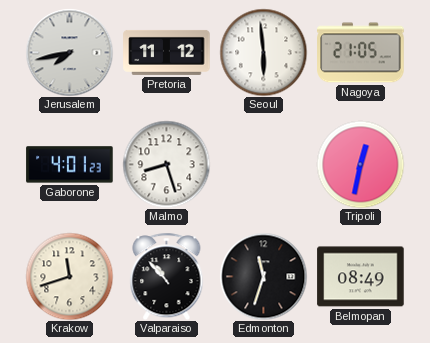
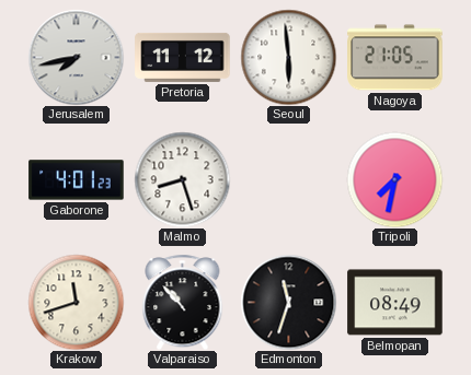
Tripoli: 12:32 -> 7:32 (394, 179)
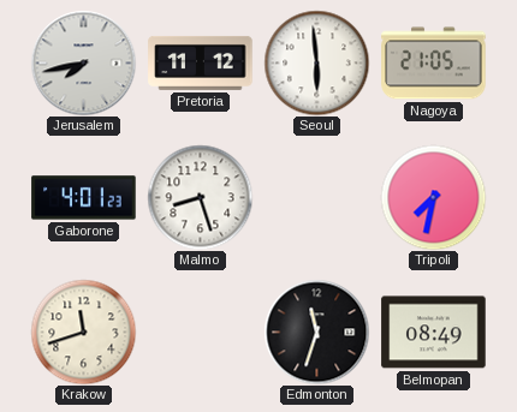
Valparaiso: 10:53 -> none (183, 302)
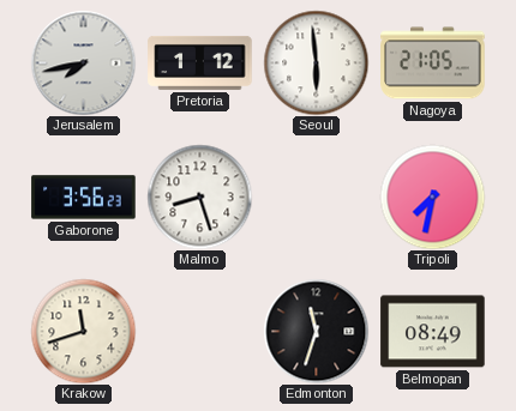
Pretoria: 11:12 -> 1:12 (200, 62)
Gaborone: 4:01 -> 3:56 (84, 198)
